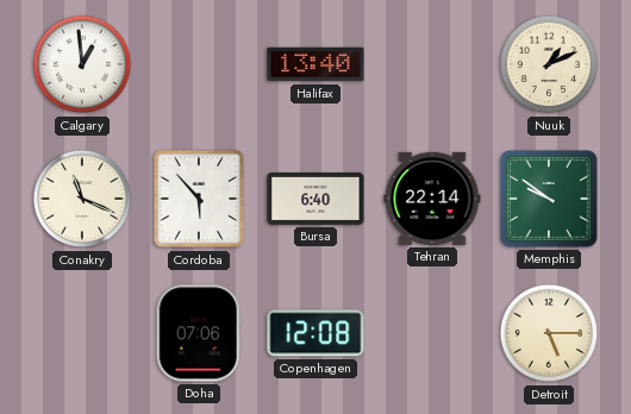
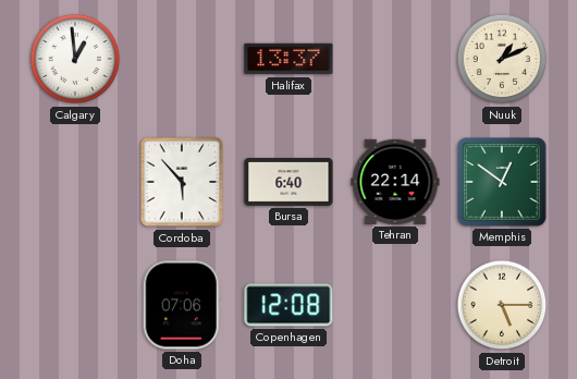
Halifax: 13:40 -> 13:37 (288, 59)
Conakry: 11:19 -> none (82, 199)
Memphis: 9:51 -> 12:51 (503, 183)
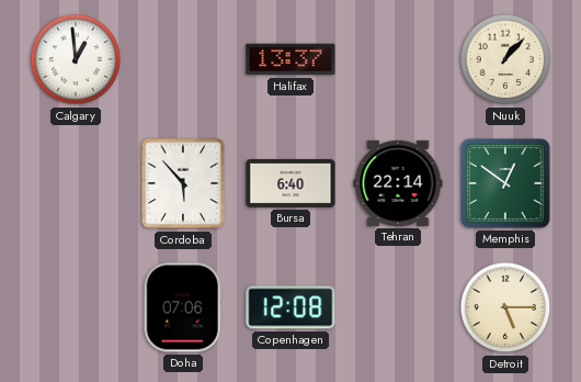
Nuuk: 1:11 -> 1:07 (505, 59)
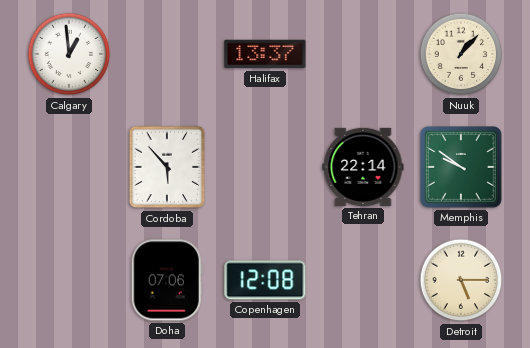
Bursa: 6:40 -> none (290, 183)
Memphis: 12:51 -> 9:51 (462, 168)
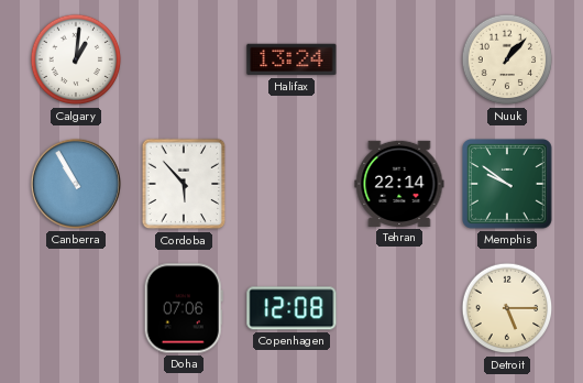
Calgary: 12:59 -> 1:01 (76, 59)
Halifax: 13:37 -> 13:24 (291, 59)
Canberra: none -> 10:55 (76, 184)
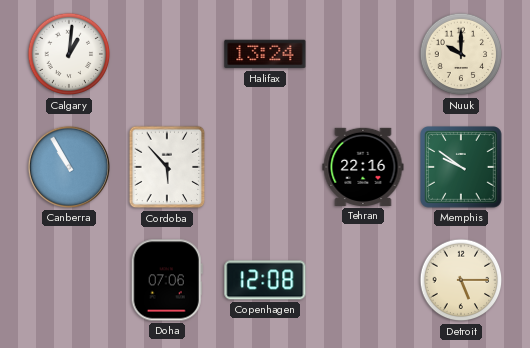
Nuuk: 1:07 -> 10:00 (461, 54)
Tehran: 22:14 -> 22:16 (363, 167)
